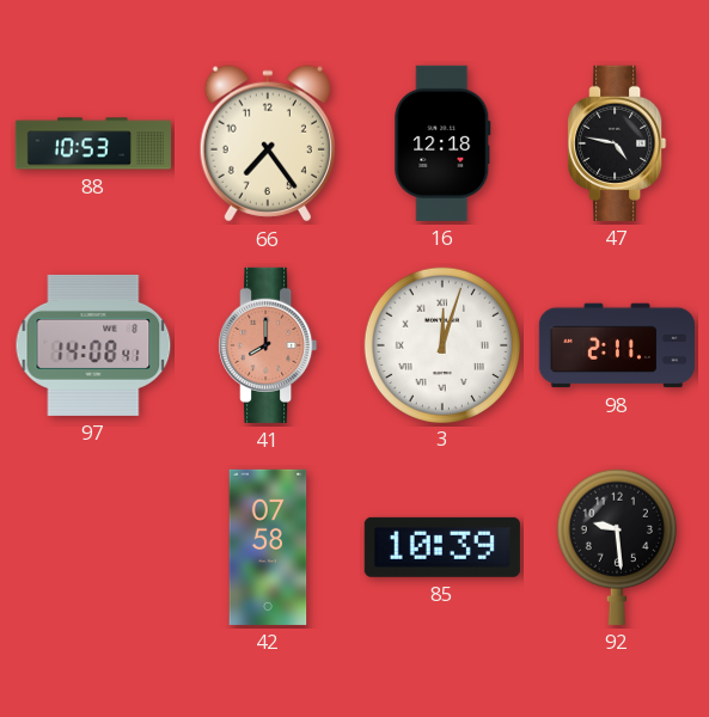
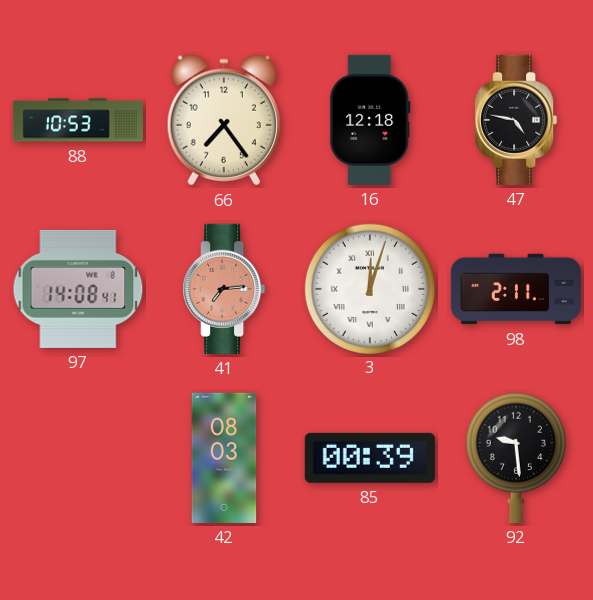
41: 8:00 -> 7:14 (224, 289)
42: 07:58 -> 08:03 (224, 458)
85: 10:39 -> 00:39 (370, 458)
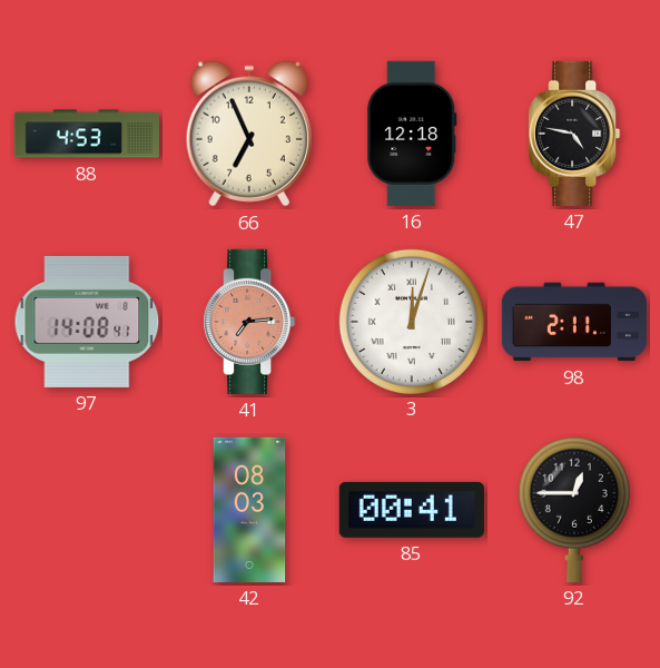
88: 10:53 -> 4:53 (86, 134)
66: 7:24 -> 6:56 (249, 134)
85: 00:39 -> 00:41 (412, 510)
92: 9:29 -> 12:45 (574, 510)
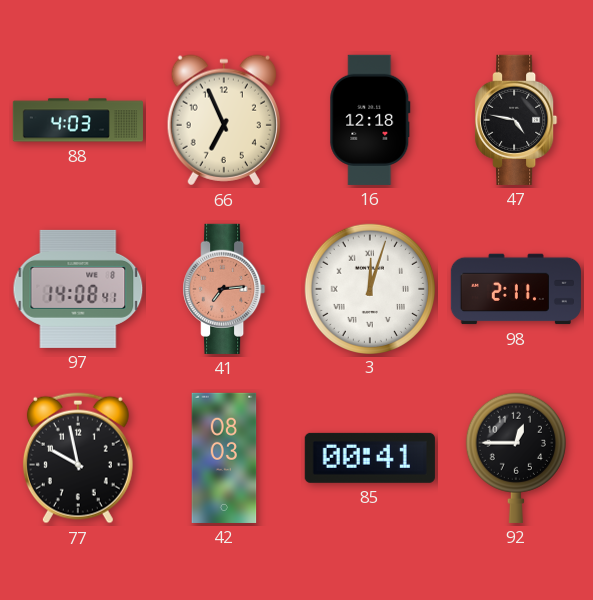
88: 4:53 -> 4:03 (77, 120)
77: none -> 9:58 (78, 458)
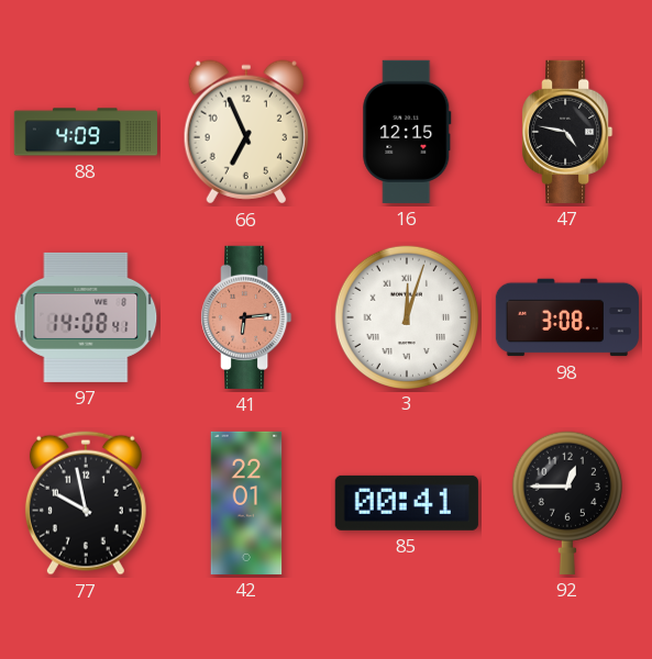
88: 4:03 -> 4:09 (85, 132)
16: 12:18 -> 12:15 (407, 132)
41: 7:14 -> 6:14 (246, 317)
98: 2:11 -> 3:08 (567, 317)
42: 08:03 -> 22:01 (246, 503)
